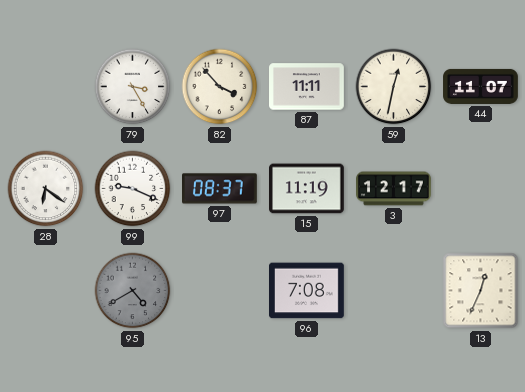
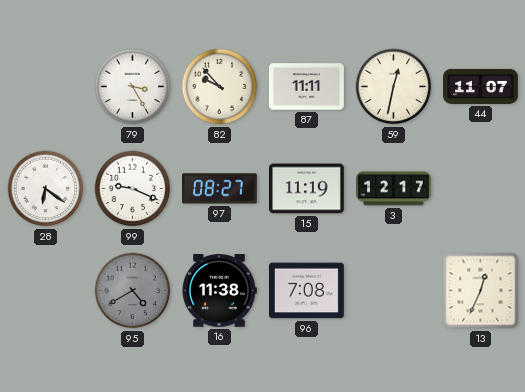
82: 3:53 -> 9:53 (220, 87)
97: 08:37 -> 08:27 (220, 189)
16: none -> 11:38 (219, 291)
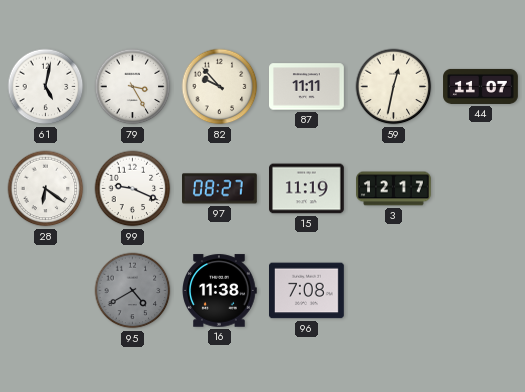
61: none -> 5:02 (46, 87)
13: 12:34 -> none (481, 291)
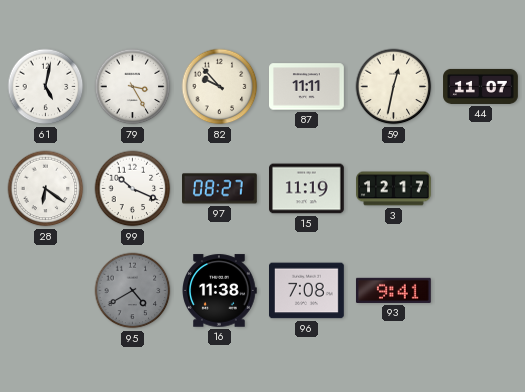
99: 9:19 -> 10:19 (133, 189)
93: none -> 9:41 (393, 290)
